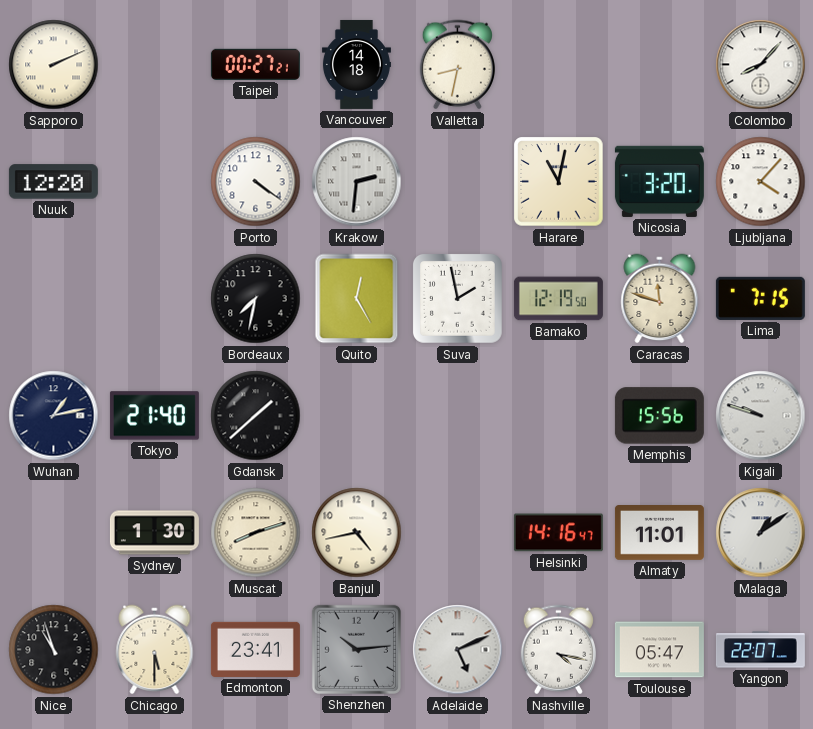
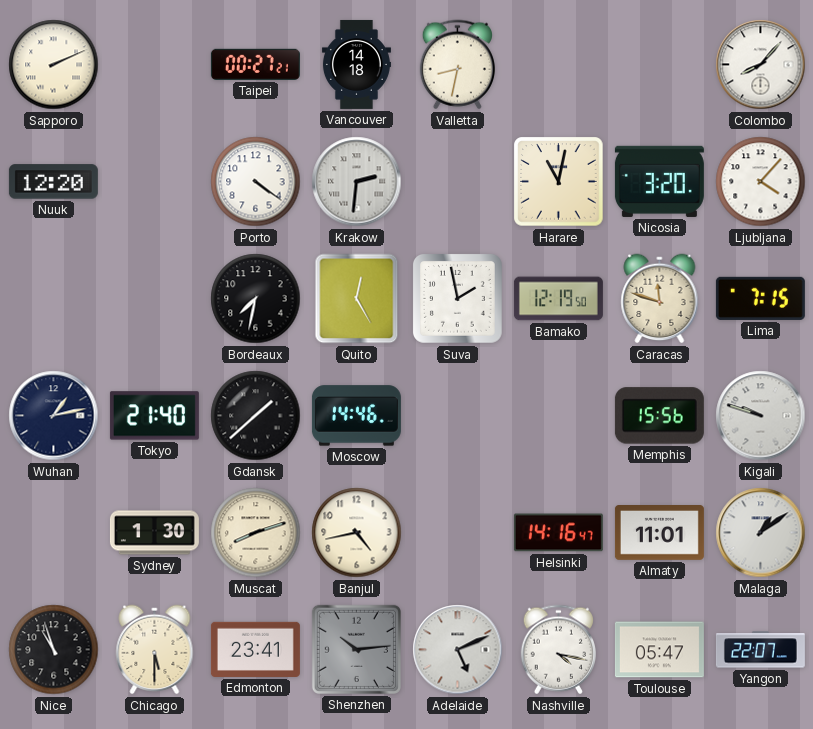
Moscow: none -> 14:46 (356, 416)
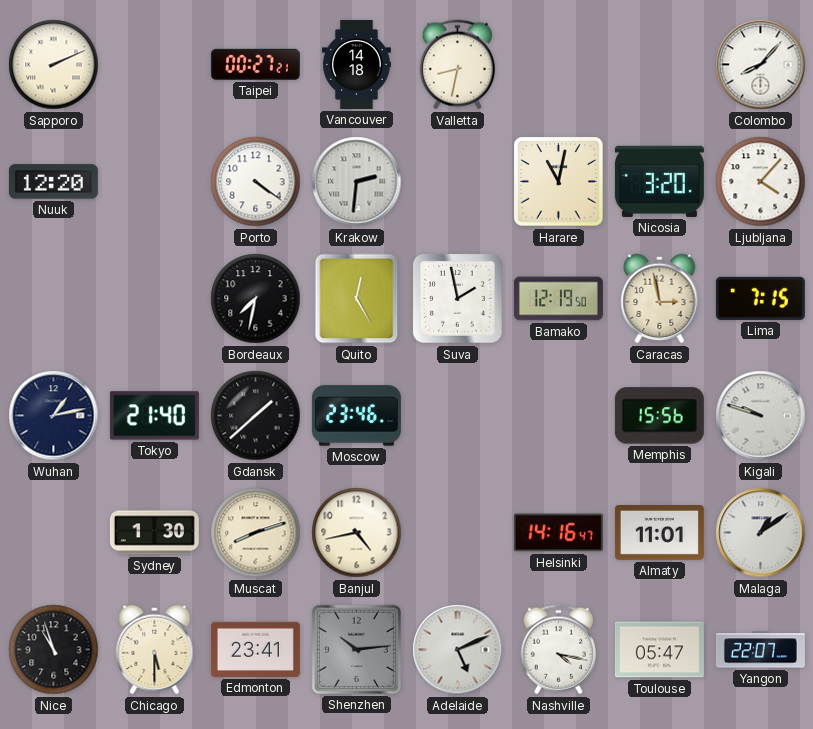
Caracas: 11:48 -> 2:58 (660, 299)
Moscow: 14:46 -> 23:46 (356, 416)
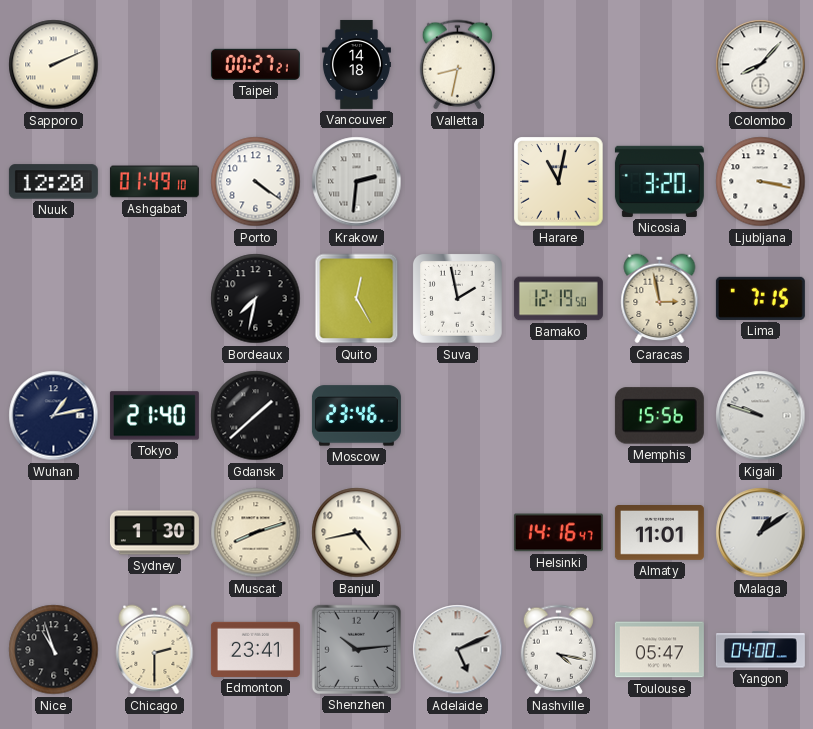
Ashgabat: none -> 01:49 (154, 182)
Ljubljana: 4:07 -> 3:17 (761, 182)
Chicago: 5:30 -> 2:30 (155, 650)
Yangon: 22:07 -> 04:00 (760, 650)
